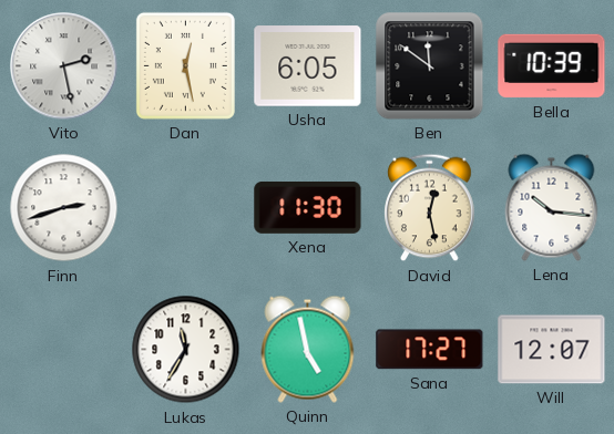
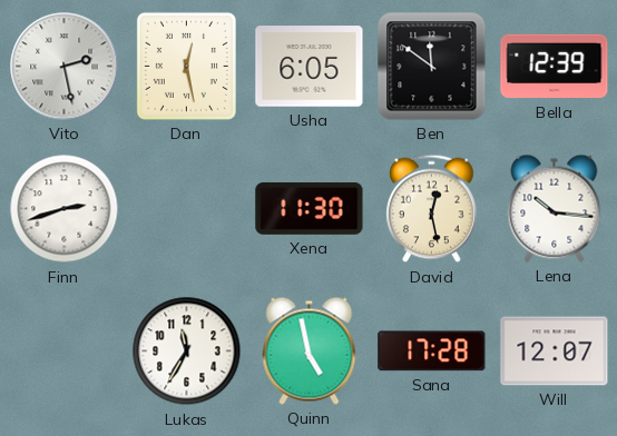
Bella: 10:39 -> 12:39 (555, 67)
Sana: 17:27 -> 17:28 (432, 351)
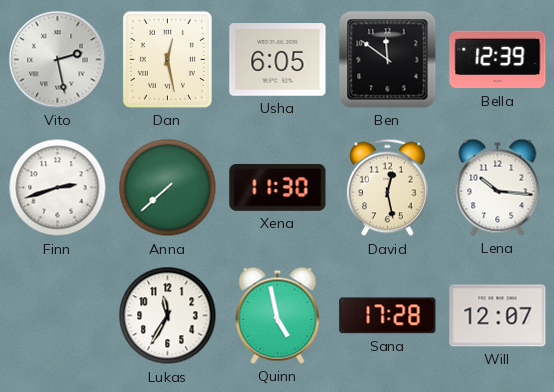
Anna: none -> 7:38 (168, 188)
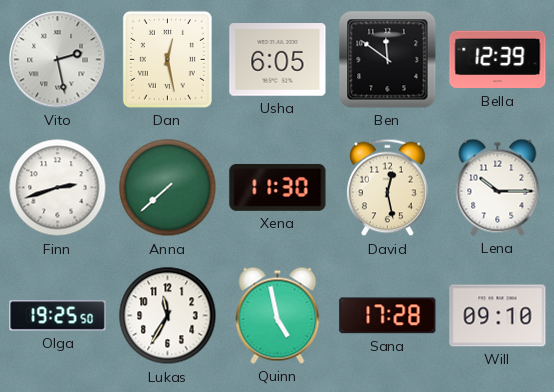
Lena: 10:16 -> 10:15 (498, 187)
Olga: none -> 19:25 (58, 316)
Will: 12:07 -> 09:10 (498, 316)
